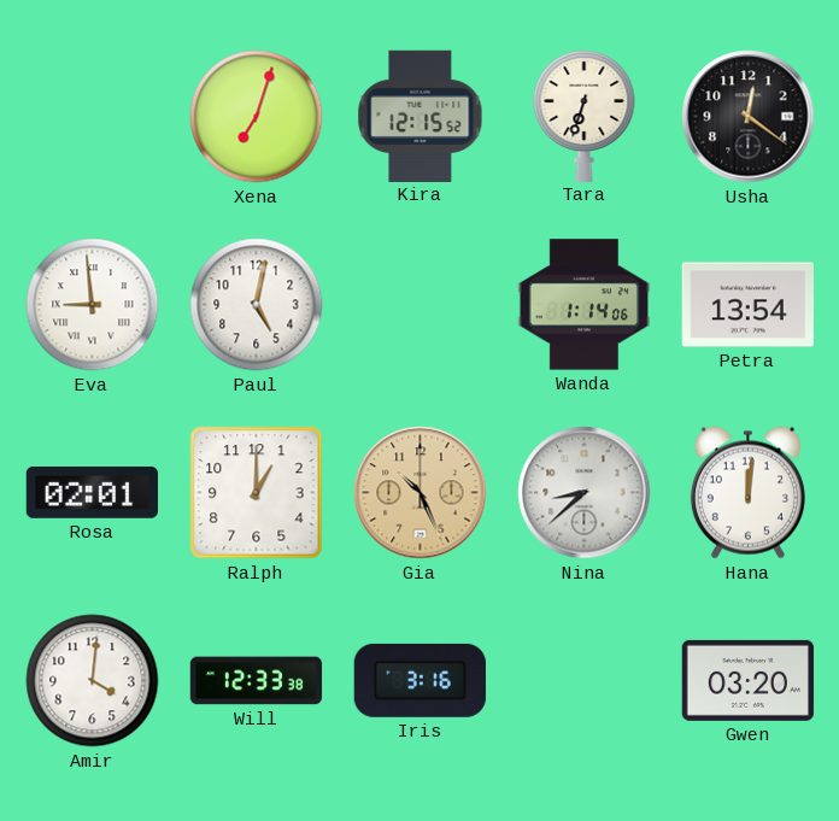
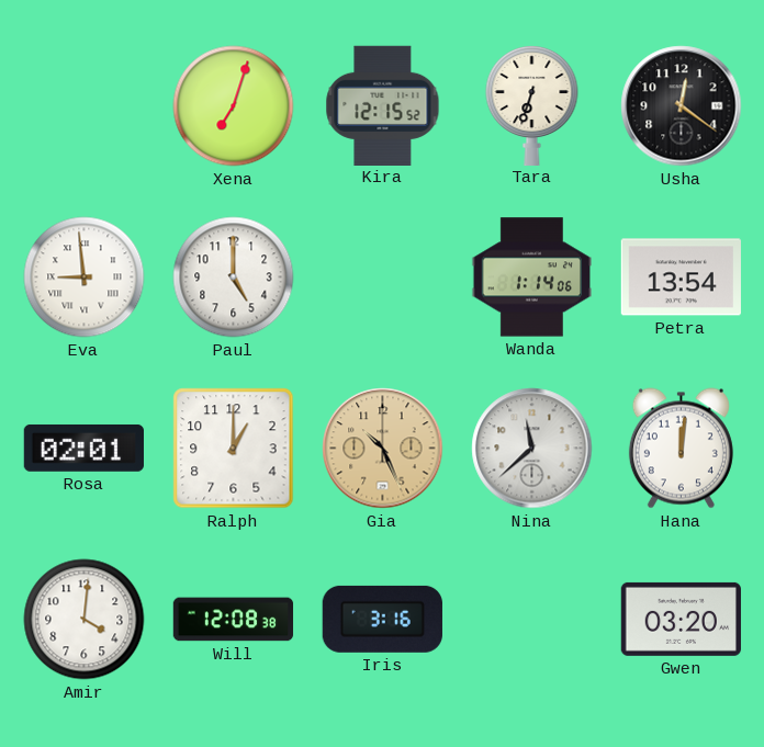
Paul: 5:02 -> 5:00 (234, 278)
Nina: 8:38 -> 11:38 (532, 449)
Will: 12:33 -> 12:08 (234, 620)
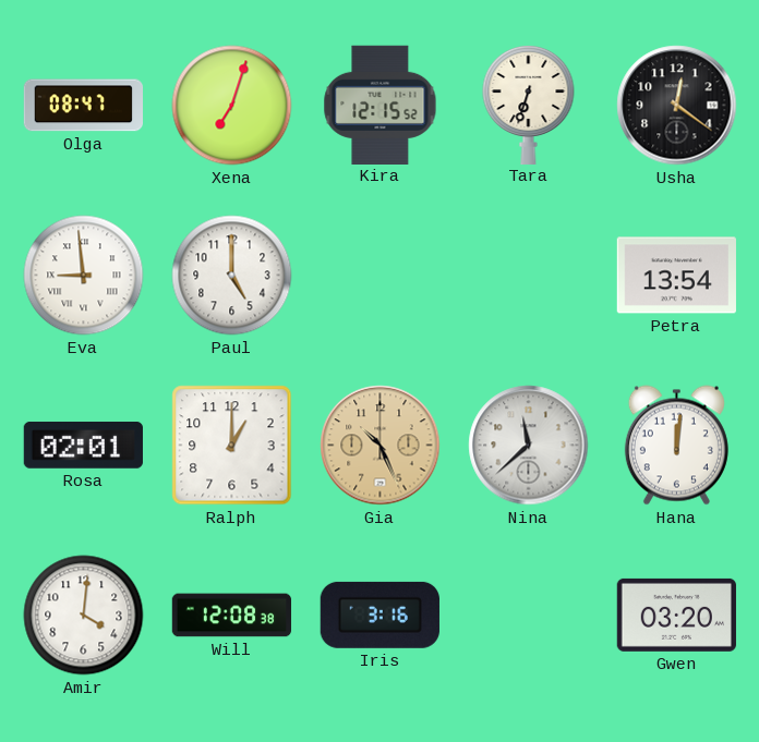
Olga: none -> 08:47 (83, 106)
Wanda: 1:14 -> none (532, 278)
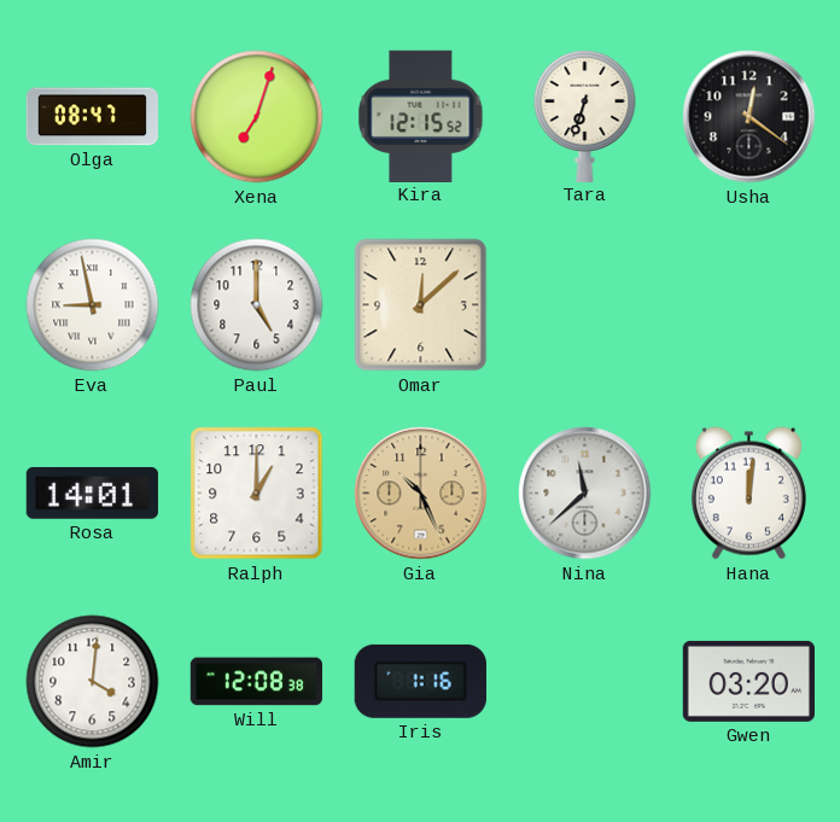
Eva: 8:59 -> 8:58 (93, 305)
Omar: none -> 12:08 (421, 305)
Petra: 13:54 -> none (676, 276)
Rosa: 02:01 -> 14:01 (92, 492)
Iris: 3:16 -> 1:16 (420, 681)
